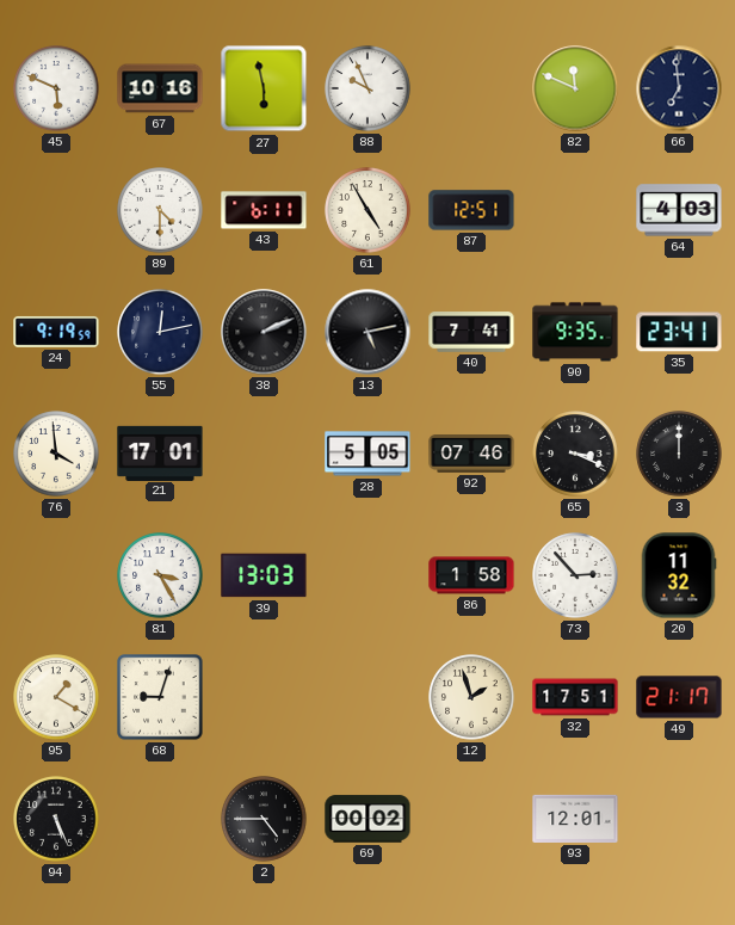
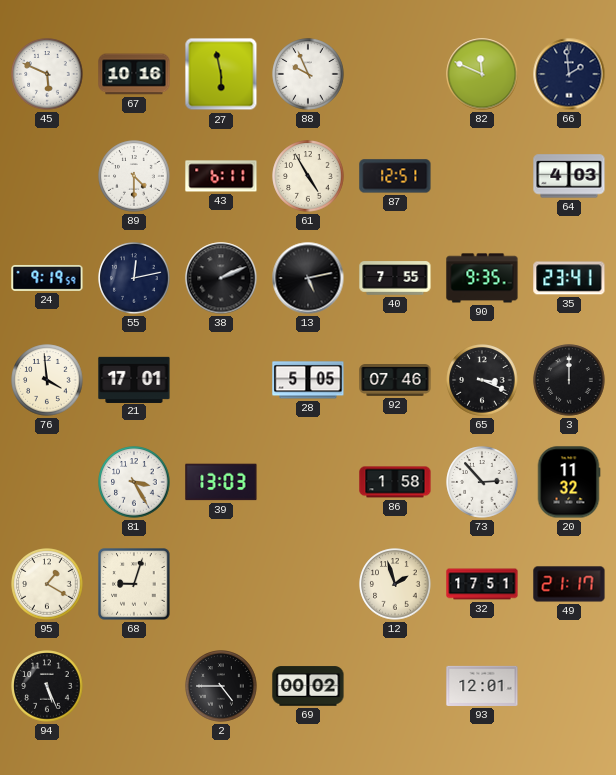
66: 6:59 -> 1:59 (569, 74)
40: 7:41 -> 7:55 (395, 278)
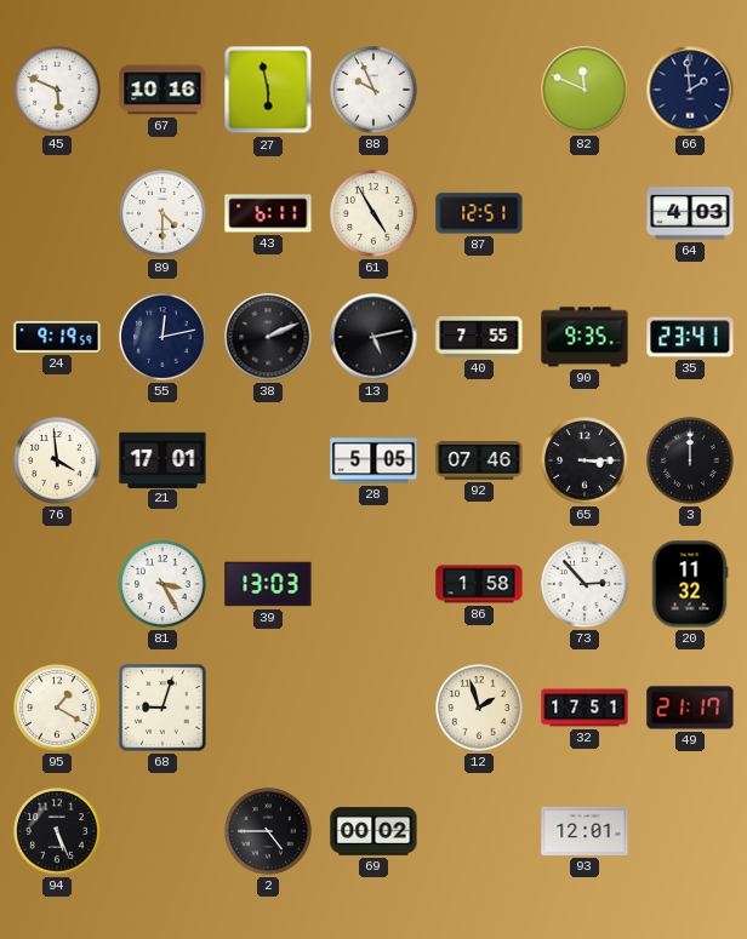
65: 3:19 -> 3:15 (585, 460)
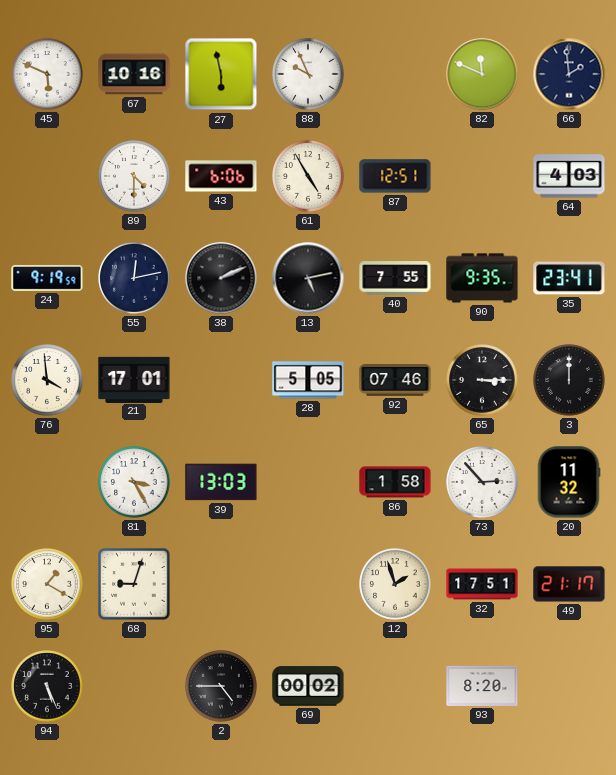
43: 6:11 -> 6:06 (221, 176)
93: 12:01 -> 8:20 (482, 686)
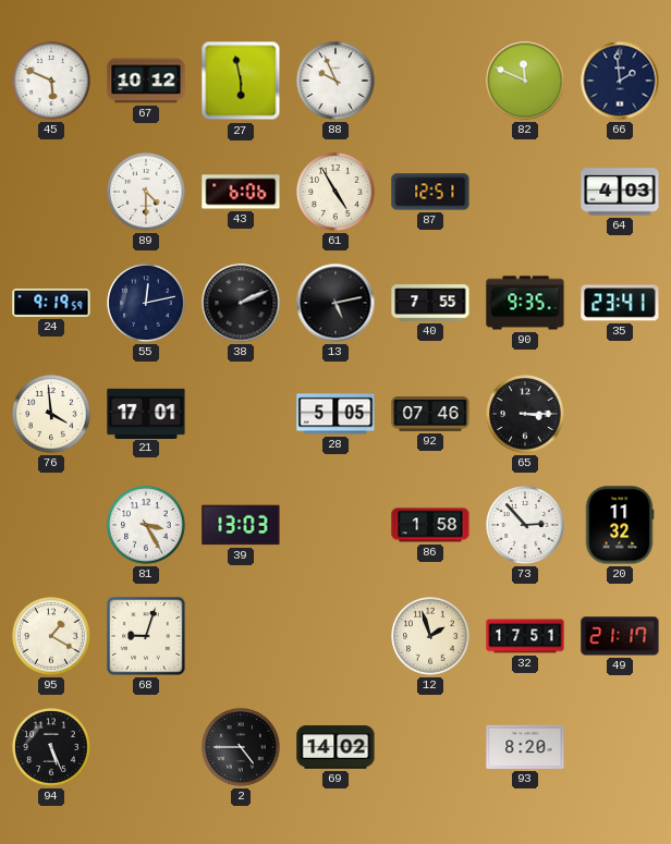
67: 10:16 -> 10:12 (146, 81)
3: 12:00 -> none (569, 380)
69: 00:02 -> 14:02 (335, 747)
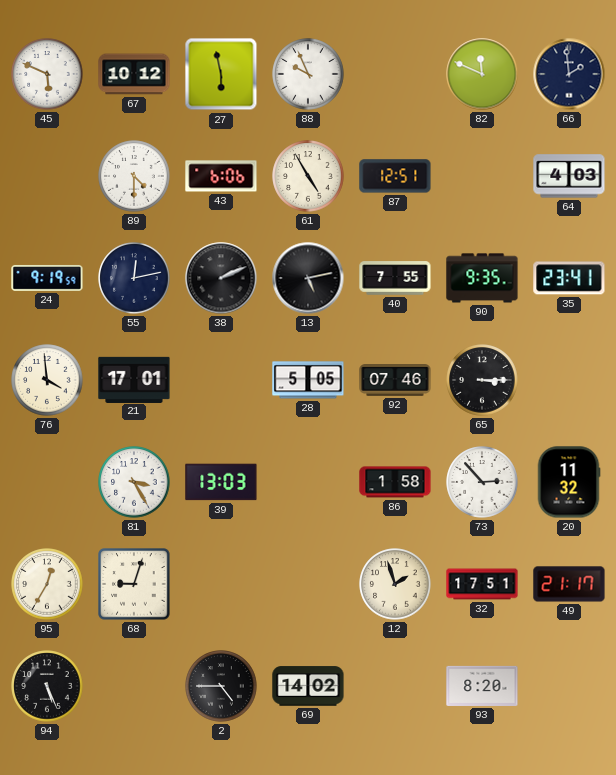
95: 1:20 -> 12:35 (47, 584)
